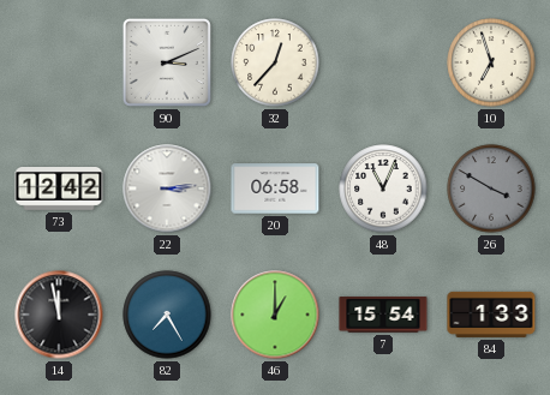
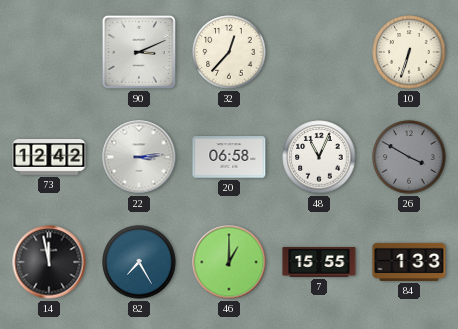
10: 6:57 -> 6:33 (409, 52)
7: 15:54 -> 15:55 (319, 262)
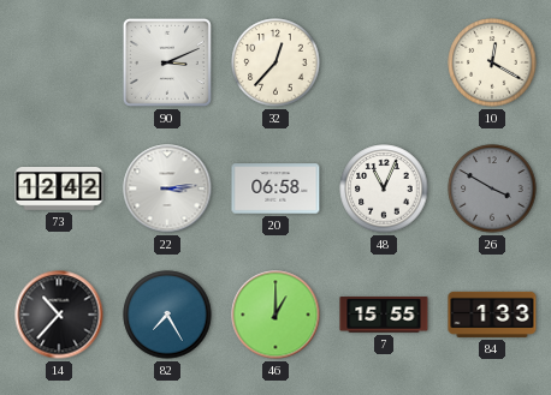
10: 6:33 -> 12:20 (492, 62)
14: 11:58 -> 10:37 (59, 315)
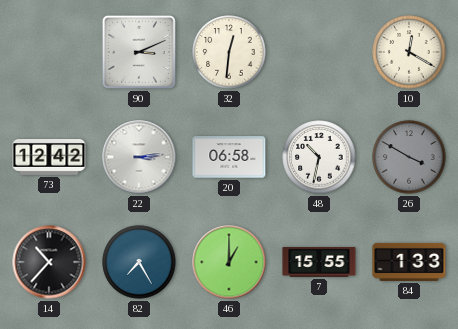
32: 12:37 -> 12:31 (229, 52)
48: 11:04 -> 10:32 (319, 157)
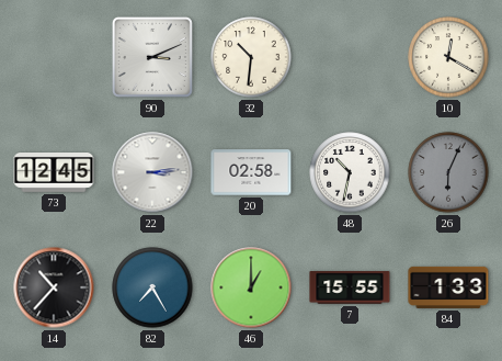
32: 12:31 -> 10:31 (251, 57)
73: 12:42 -> 12:45 (54, 173)
20: 06:58 -> 02:58 (251, 172)
26: 3:50 -> 6:04 (448, 172)
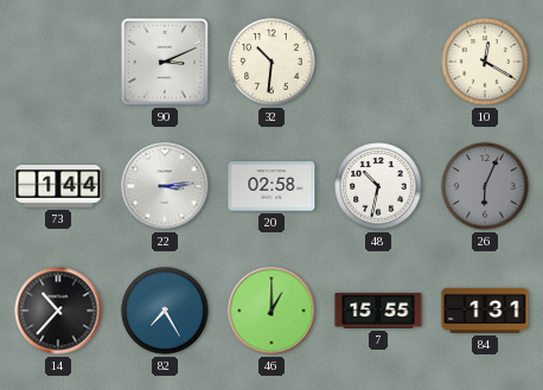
73: 12:45 -> 1:44 (58, 187)
84: 1:33 -> 1:31 (485, 311)
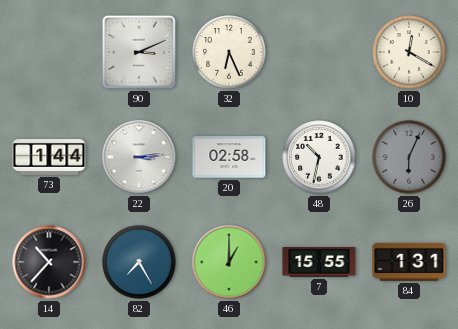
32: 10:31 -> 6:26 (229, 52)
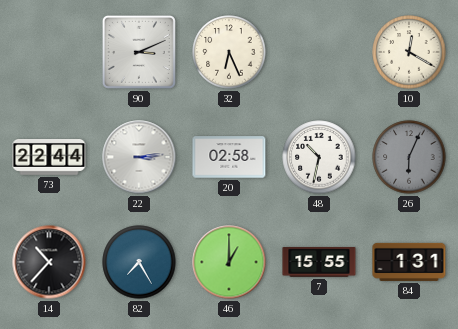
73: 1:44 -> 22:44 (49, 158)
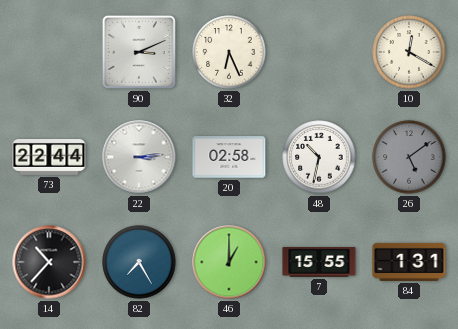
26: 6:04 -> 5:09 (409, 157)
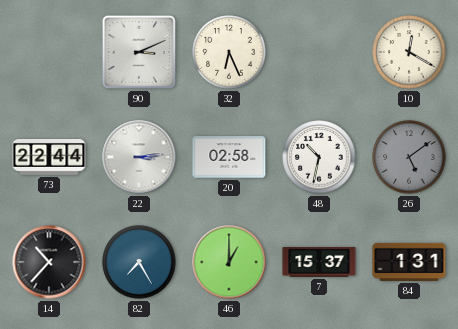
7: 15:55 -> 15:37 (319, 262)
